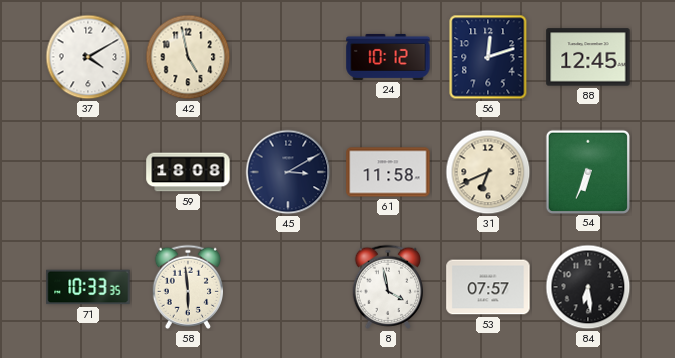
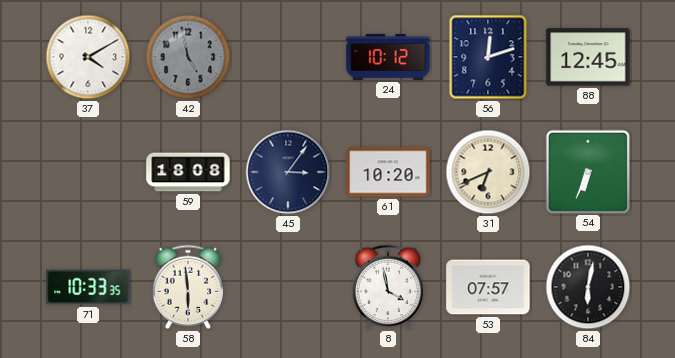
42 dial: cream -> grey (188, 57)
45: 3:10 -> 3:06 (288, 172)
61: 11:58 -> 10:20 (388, 172)
84: 6:29 -> 6:02 (588, 287)
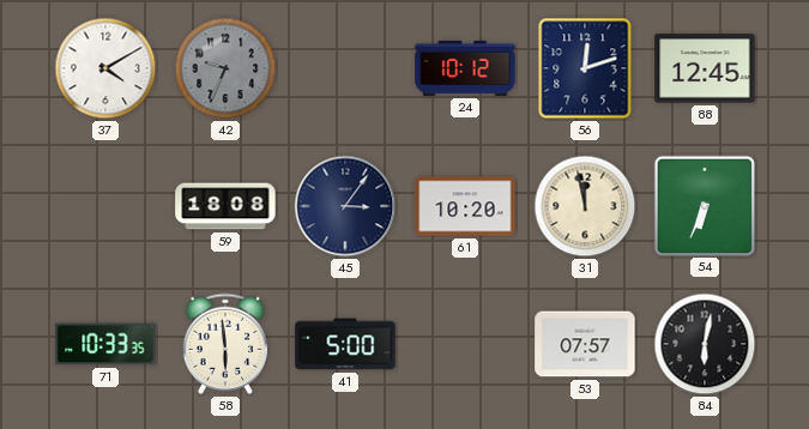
42: 4:58 -> 9:34 (225, 68)
31: 6:41 -> 11:58 (585, 206)
41: none -> 5:00 (345, 344)
8: 3:58 -> none (387, 287)
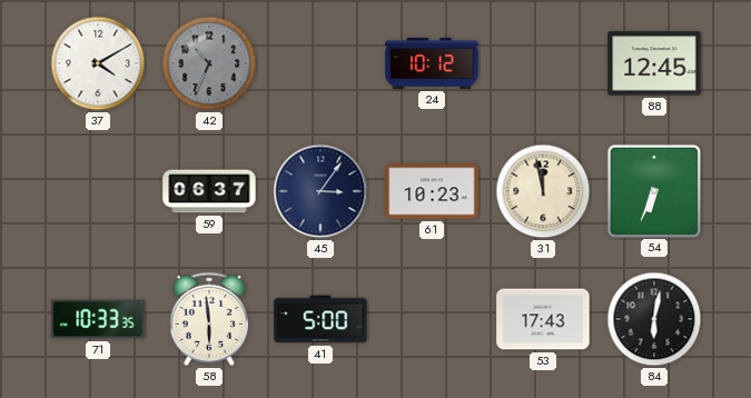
42: 9:34 -> 10:34 (209, 63)
56: 12:12 -> none (585, 68)
59: 18:08 -> 06:37 (209, 191)
61: 10:20 -> 10:23 (432, 191)
53: 07:57 -> 17:43 (543, 319)
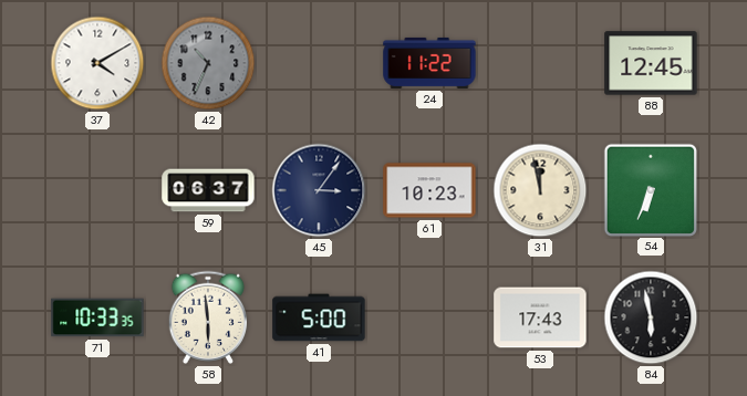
24: 10:12 -> 11:22 (429, 63)
84: 6:02 -> 5:58 (651, 317)
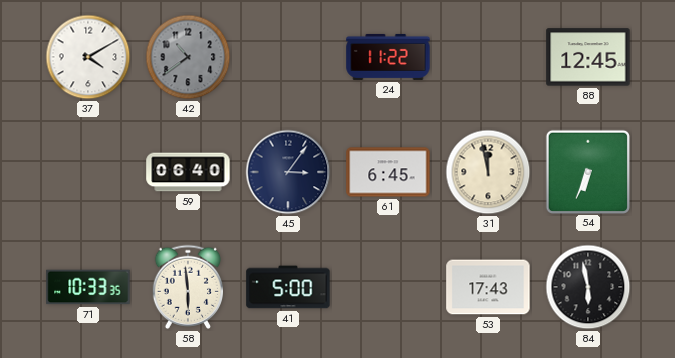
42: 10:34 -> 10:39 (188, 57)
59: 06:37 -> 06:40 (188, 172)
61: 10:23 -> 6:45 (388, 172)
